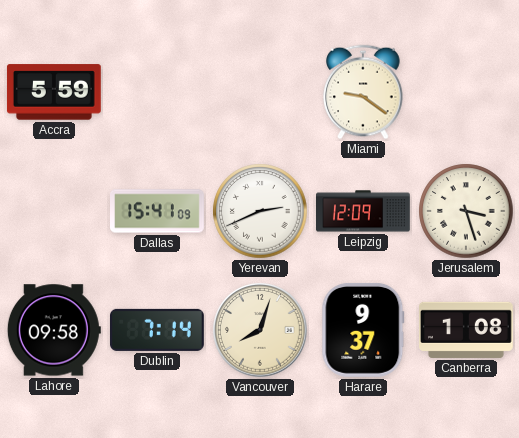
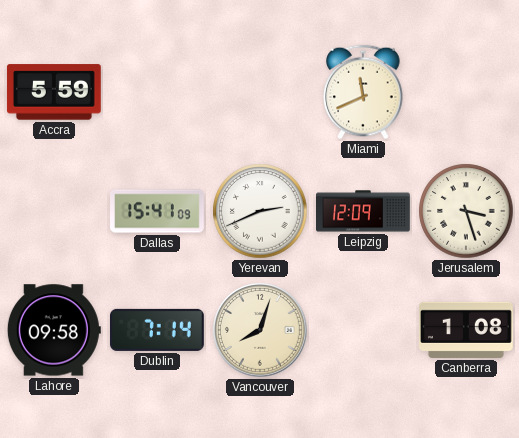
Miami: 9:21 -> 11:41 (363, 92)
Harare: 9:37 -> none (363, 330)
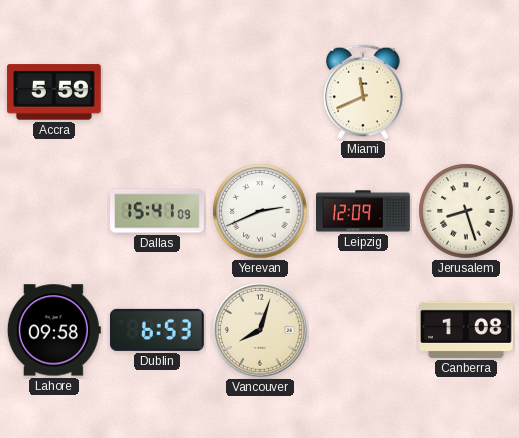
Jerusalem: 3:27 -> 8:27 (466, 211)
Dublin: 7:14 -> 6:53 (157, 330)
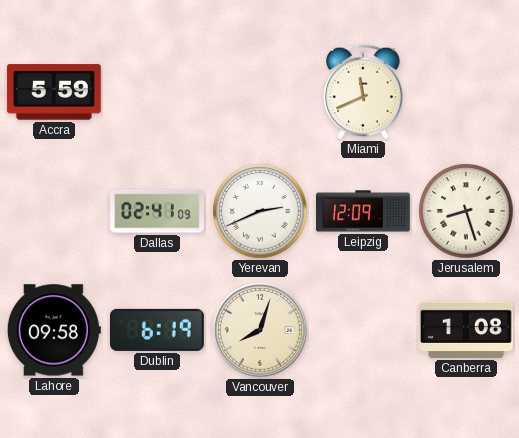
Dallas: 15:41 -> 02:41 (158, 211)
Dublin: 6:53 -> 6:19 (157, 330)
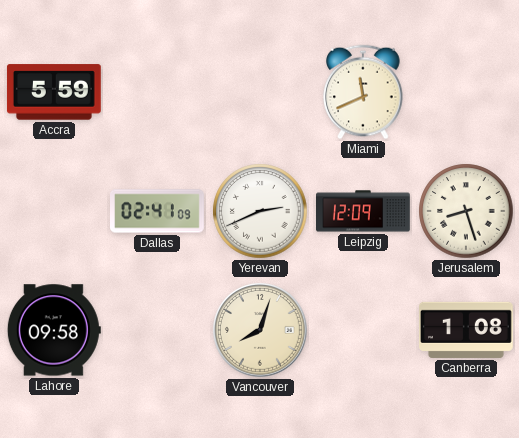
Dublin: 6:19 -> none (157, 330)
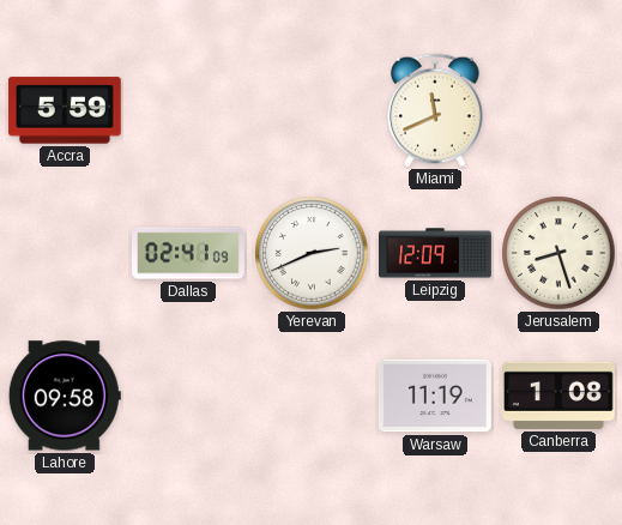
Vancouver: 8:03 -> none (261, 331)
Warsaw: none -> 11:19 (435, 396)
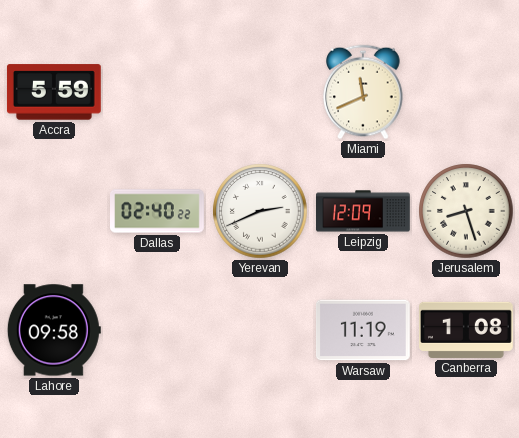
Dallas: 02:41 -> 02:40 (158, 211)
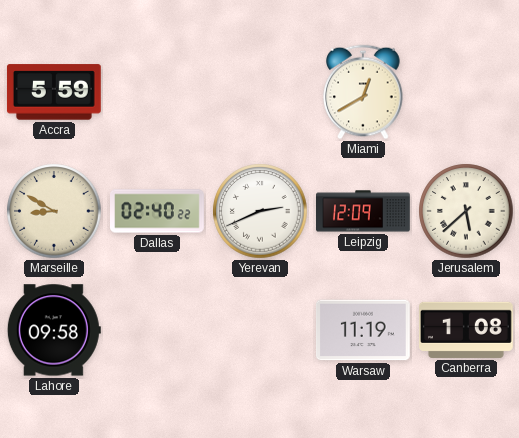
Miami: 11:41 -> 12:40 (363, 92)
Marseille: none -> 8:50 (54, 211)
Jerusalem: 8:27 -> 5:38 (466, 211)
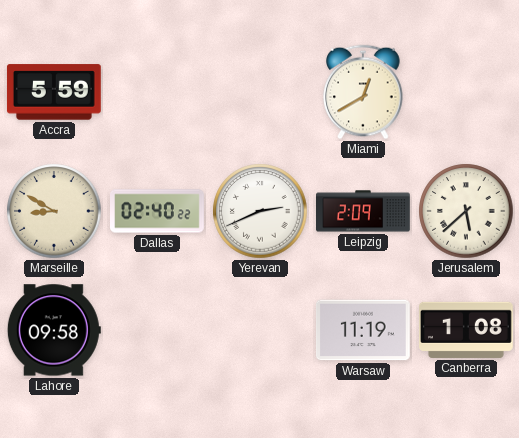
Leipzig: 12:09 -> 2:09 (364, 211)
